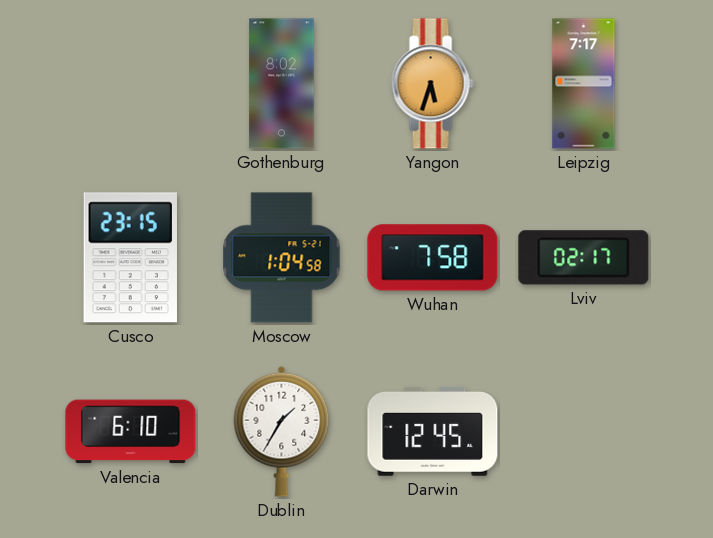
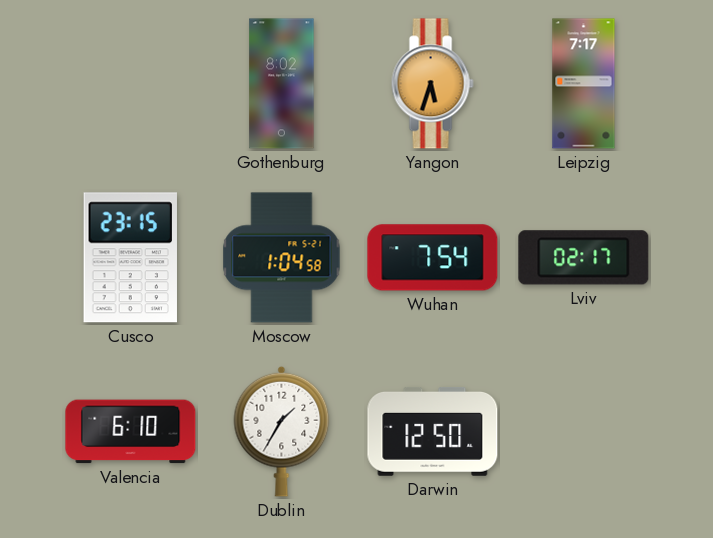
Wuhan: 7:58 -> 7:54 (433, 258)
Darwin: 12:45 -> 12:50 (433, 432)
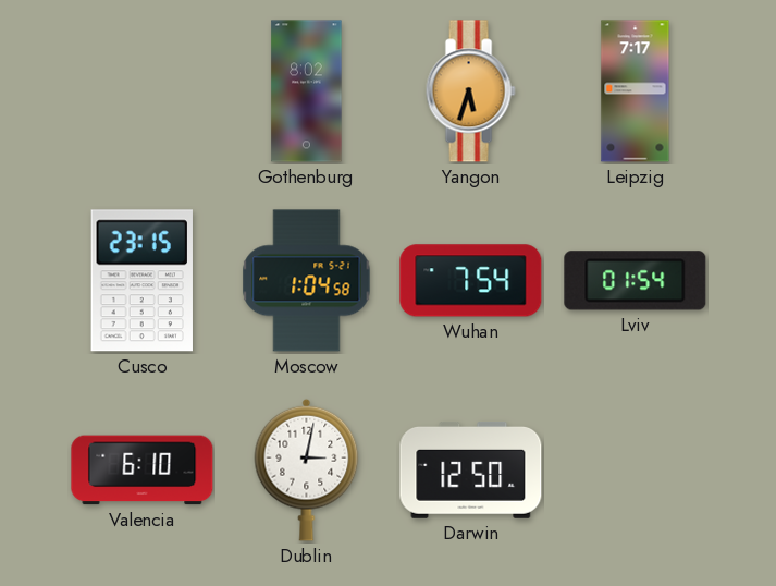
Lviv: 02:17 -> 01:54 (636, 281)
Dublin: 1:35 -> 3:02 (307, 469)
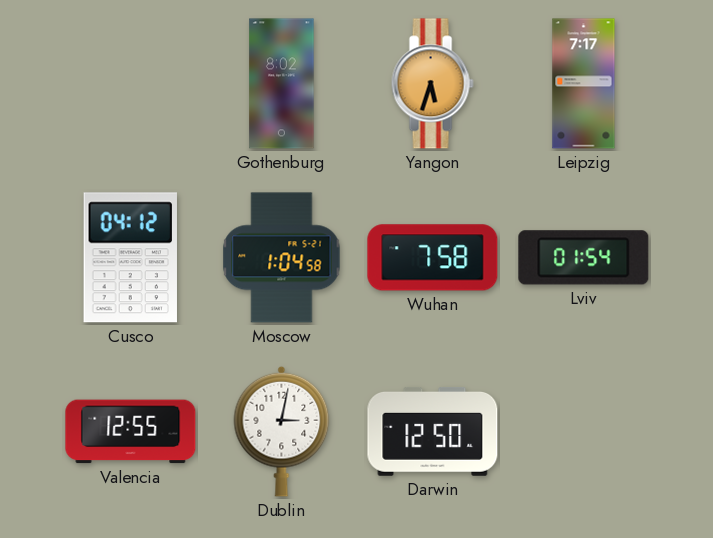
Cusco: 23:15 -> 04:12 (130, 258)
Wuhan: 7:54 -> 7:58 (433, 258)
Valencia: 6:10 -> 12:55 (131, 432)
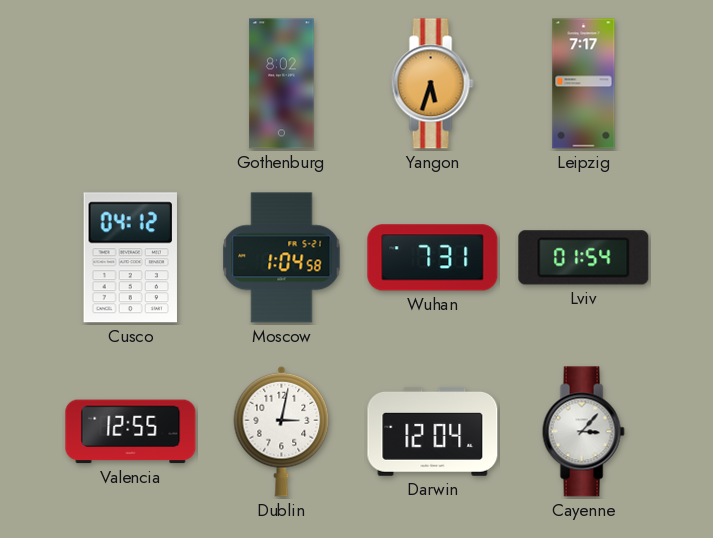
Wuhan: 7:58 -> 7:31 (433, 258)
Darwin: 12:50 -> 12:04 (433, 432)
Cayenne: none -> 3:07 (583, 432)
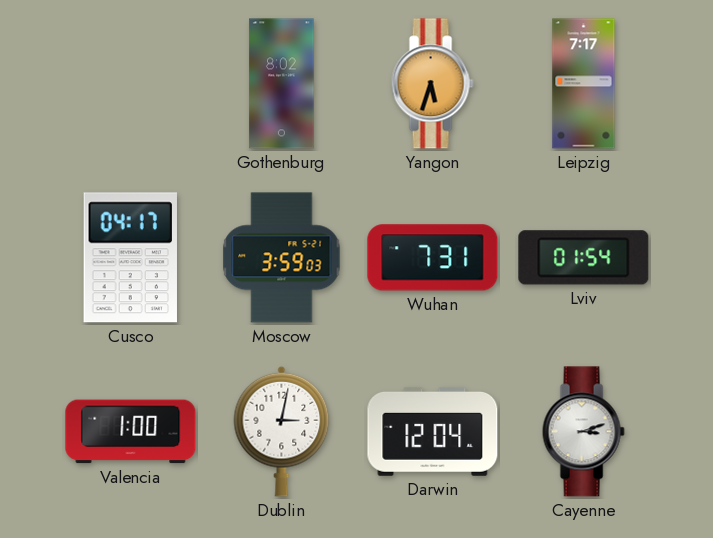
Cusco: 04:12 -> 04:17 (130, 258)
Moscow: 1:04 -> 3:59 (282, 258)
Valencia: 12:55 -> 1:00 (131, 432)
Cayenne: 3:07 -> 3:12 (583, 432)
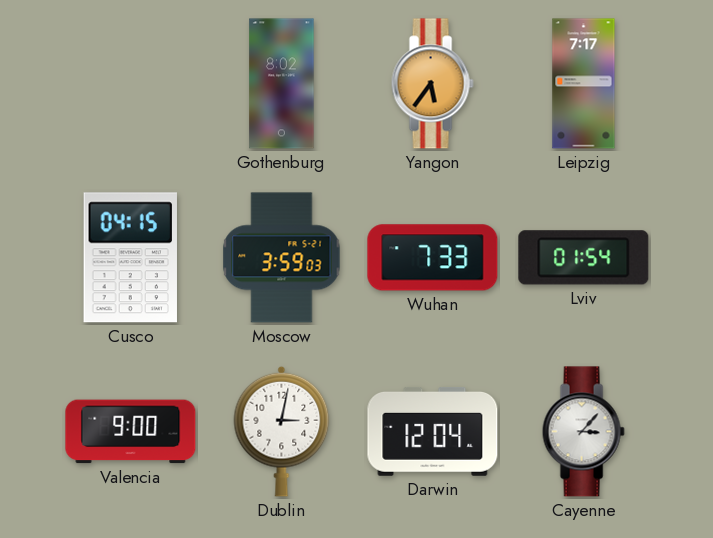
Yangon: 5:33 -> 5:36 (432, 84)
Cusco: 04:17 -> 04:15 (130, 258)
Wuhan: 7:31 -> 7:33 (433, 258)
Valencia: 1:00 -> 9:00 (131, 432)
Cayenne: 3:12 -> 3:07 (583, 432)
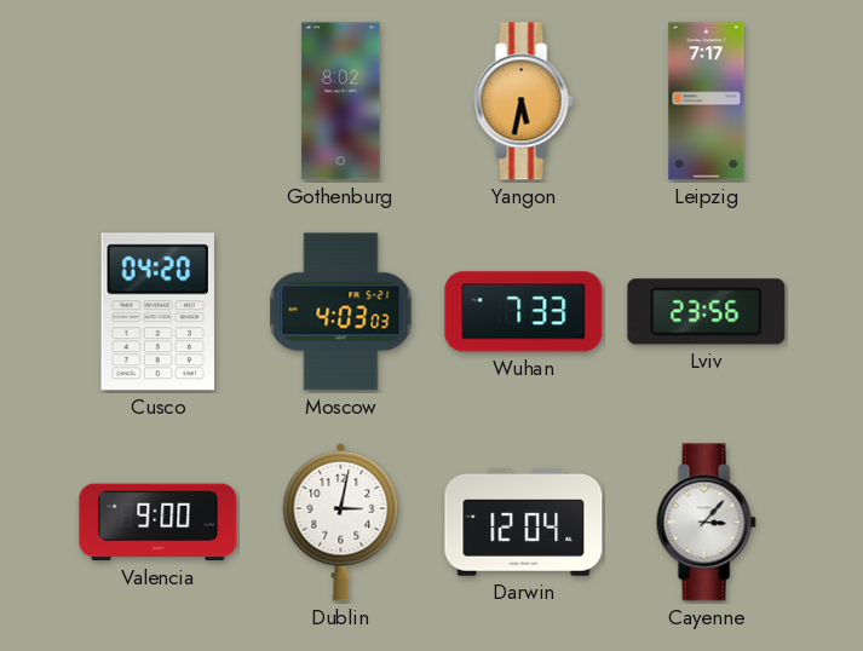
Yangon: 5:36 -> 5:32 (523, 102)
Cusco: 04:15 -> 04:20 (157, 312)
Moscow: 3:59 -> 4:03 (341, 312)
Lviv: 01:54 -> 23:56 (707, 312)
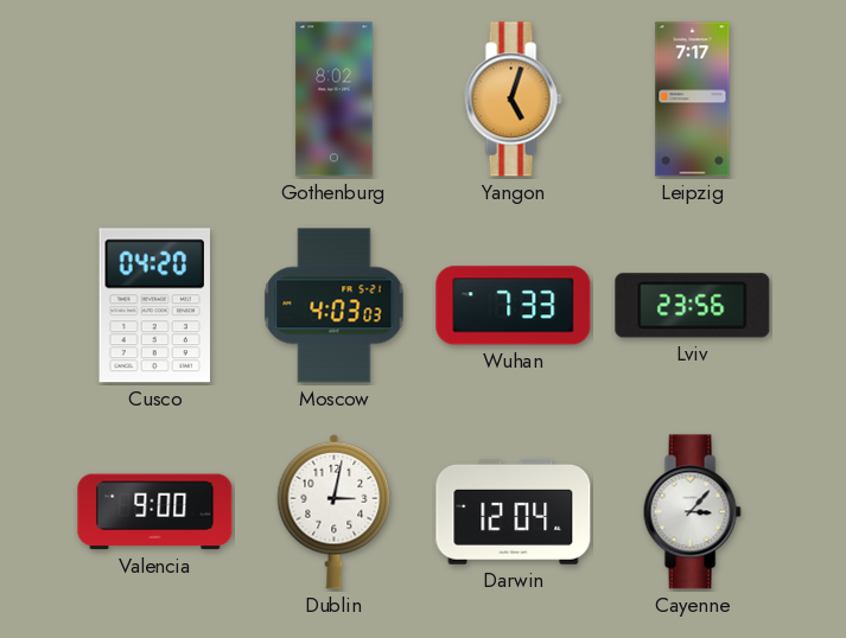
Yangon: 5:32 -> 5:03 (513, 100)
